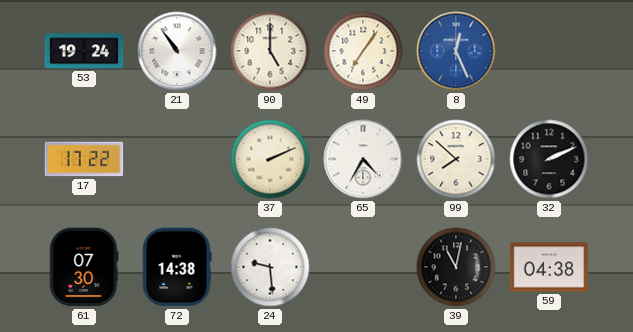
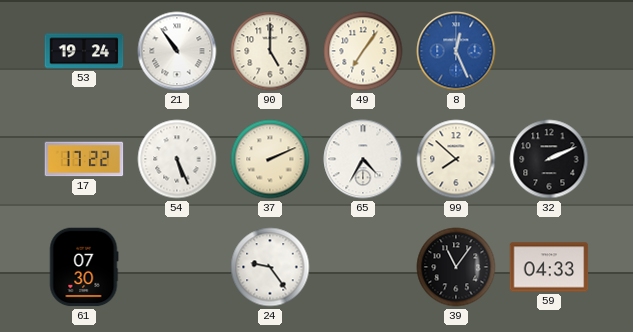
54: none -> 5:26 (177, 159)
72: 14:38 -> none (177, 267)
24: 9:29 -> 9:24 (270, 267)
39: 11:02 -> 11:06 (456, 267)
59: 04:38 -> 04:33 (549, 267)
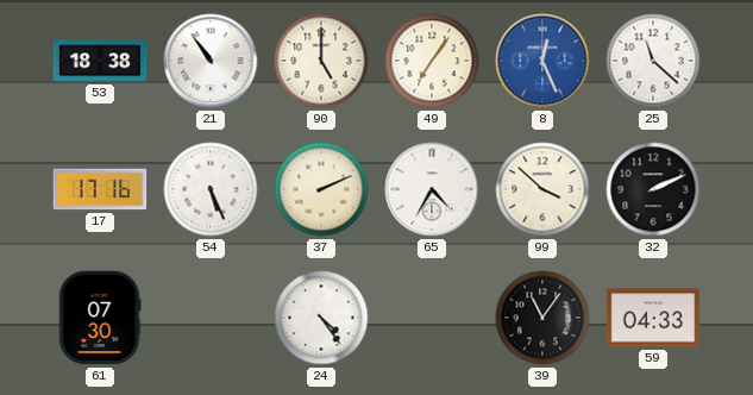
53: 19:24 -> 18:38 (100, 61)
25: none -> 11:22 (653, 61)
17: 17:22 -> 17:16 (100, 189)
99: 7:52 -> 3:52 (542, 189)
24: 9:24 -> 4:24 (321, 318)
